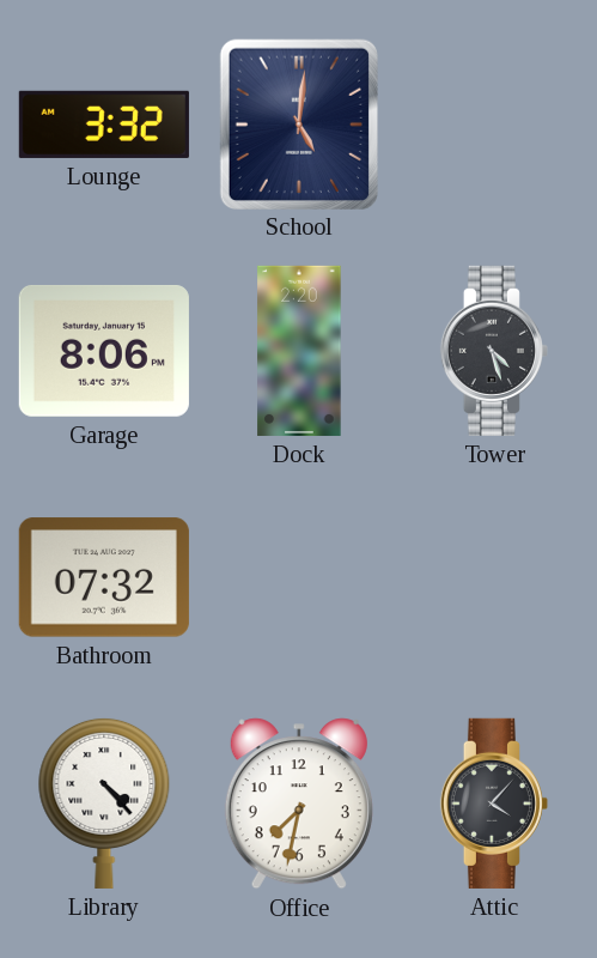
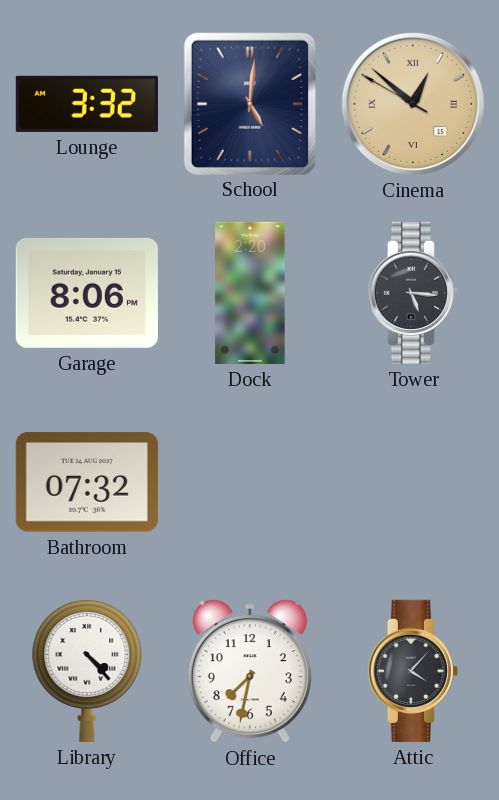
Cinema: none -> 12:51 (413, 104)
Tower: 4:27 -> 5:16 (413, 293)
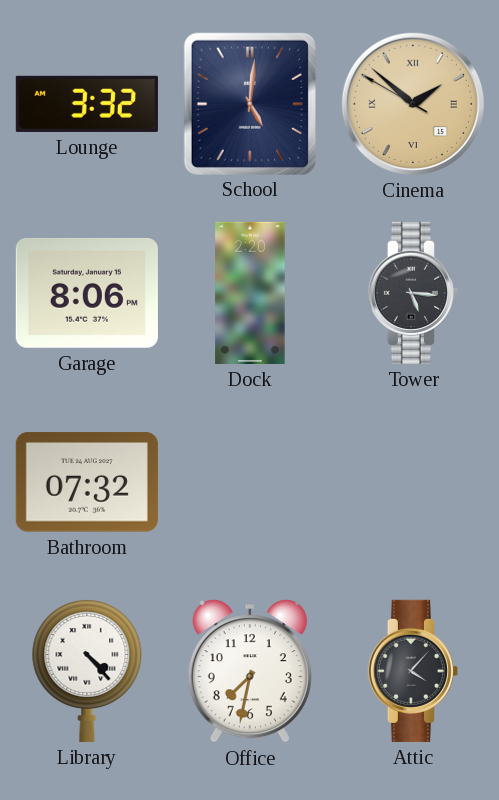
Cinema: 12:51 -> 1:51 (413, 104)
